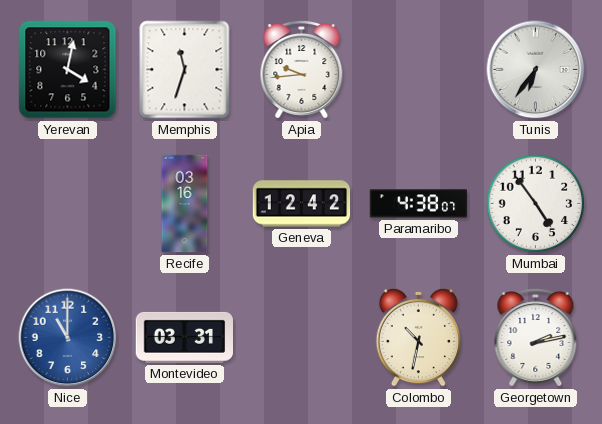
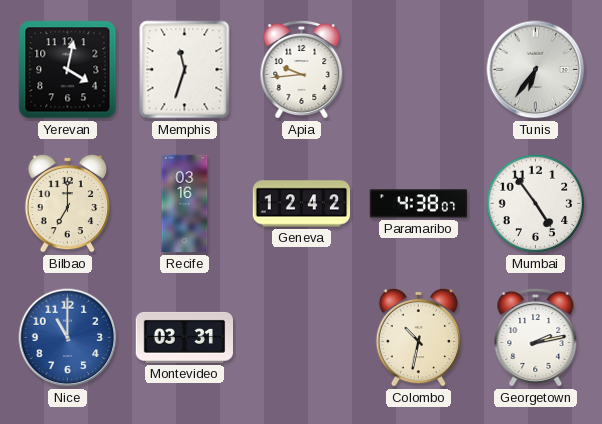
Bilbao: none -> 7:00 (67, 203)
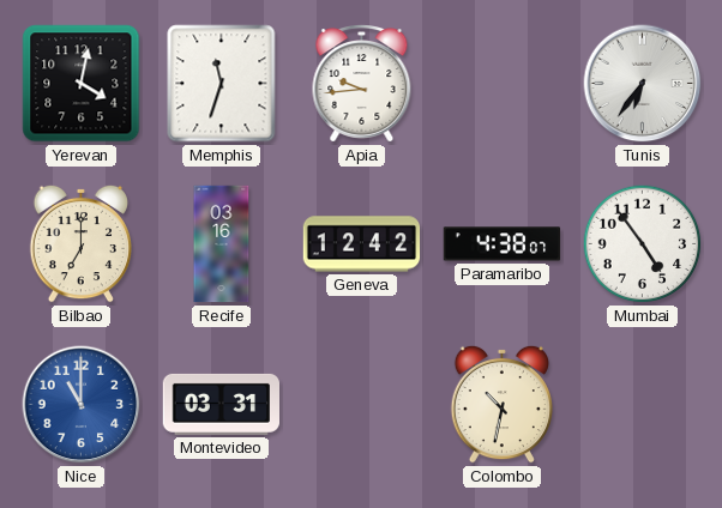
Georgetown: 2:13 -> none (536, 338)
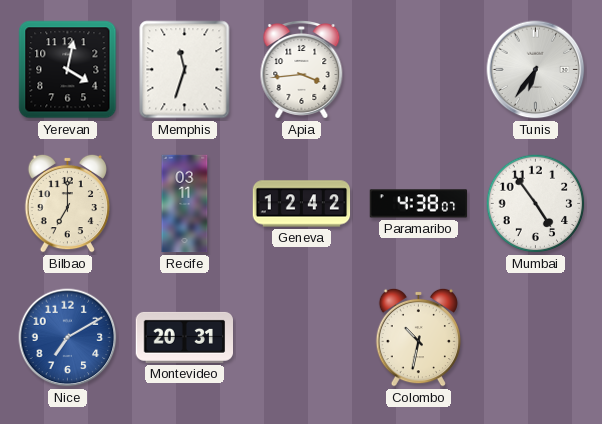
Apia: 9:44 -> 3:44 (302, 70)
Recife: 03:16 -> 03:11 (185, 204)
Nice: 11:00 -> 7:10 (68, 338)
Montevideo: 03:31 -> 20:31 (184, 337)
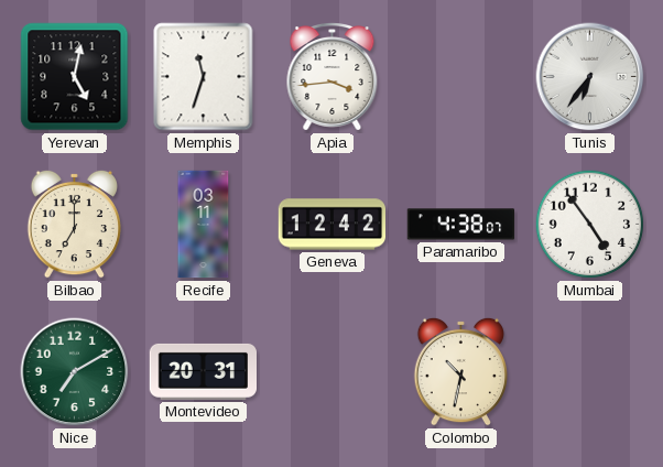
Yerevan: 4:02 -> 5:02 (75, 77)
Nice dial: blue -> green (75, 372)
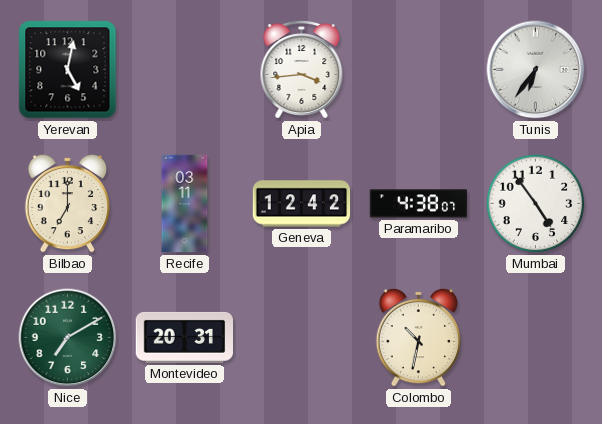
Memphis: 11:33 -> none (204, 77)
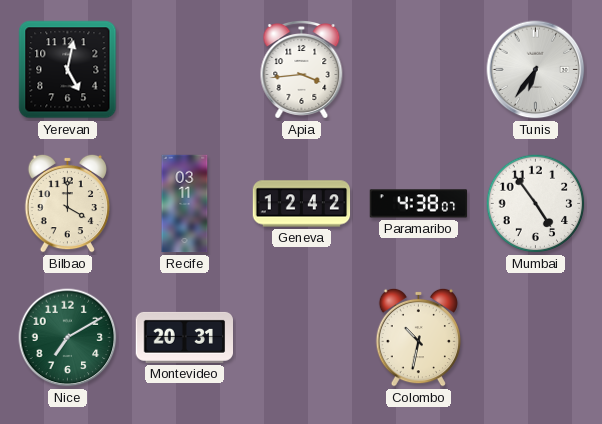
Bilbao: 7:00 -> 4:00 (67, 203)
